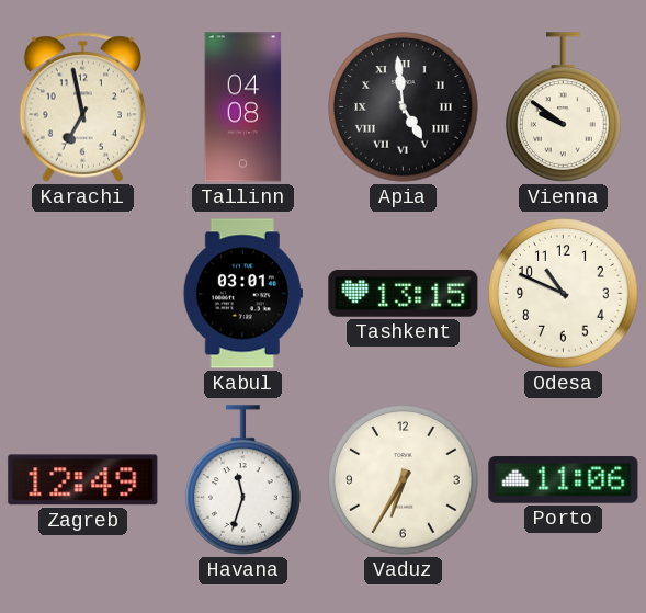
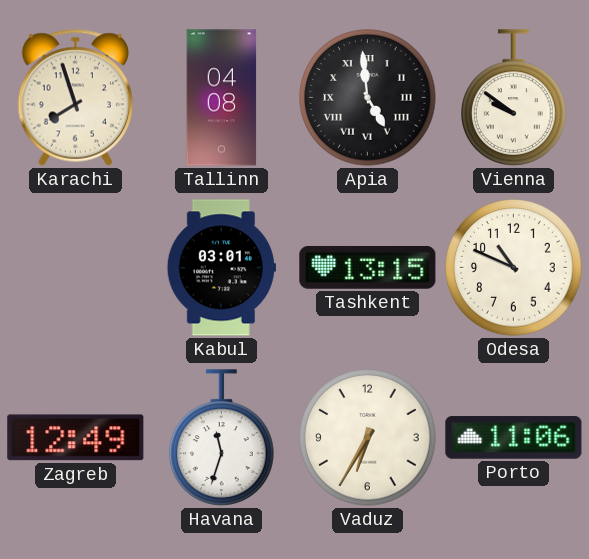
Karachi: 6:58 -> 7:57 (75, 97)
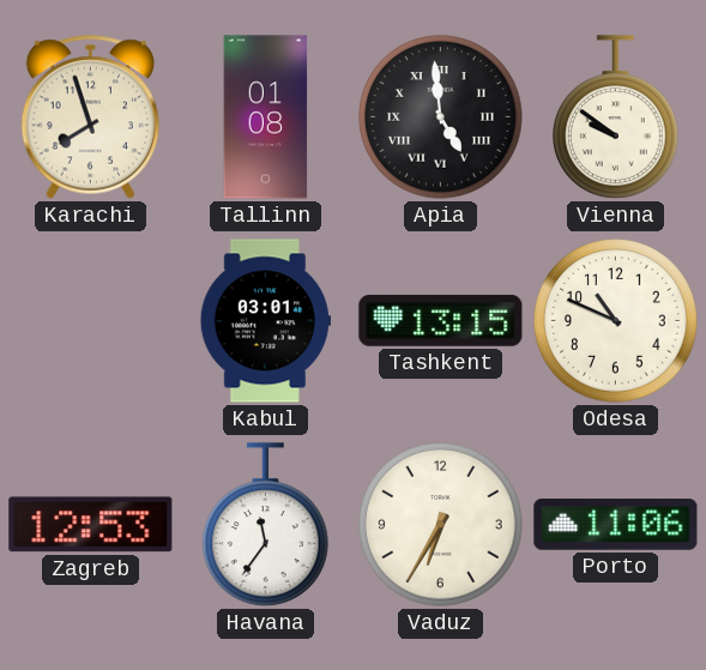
Tallinn: 04:08 -> 01:08 (266, 117)
Zagreb: 12:49 -> 12:53 (91, 525)
Havana: 11:33 -> 11:36 (266, 525)
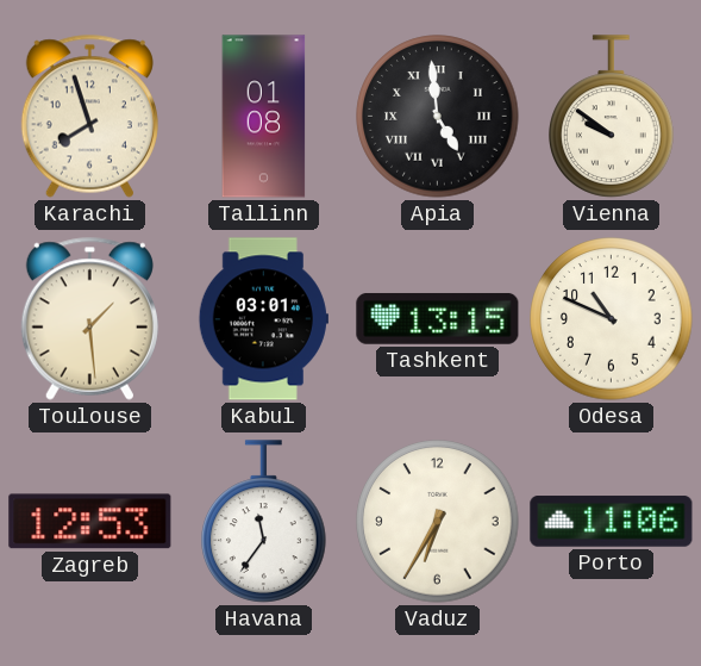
Toulouse: none -> 1:29 (89, 318)
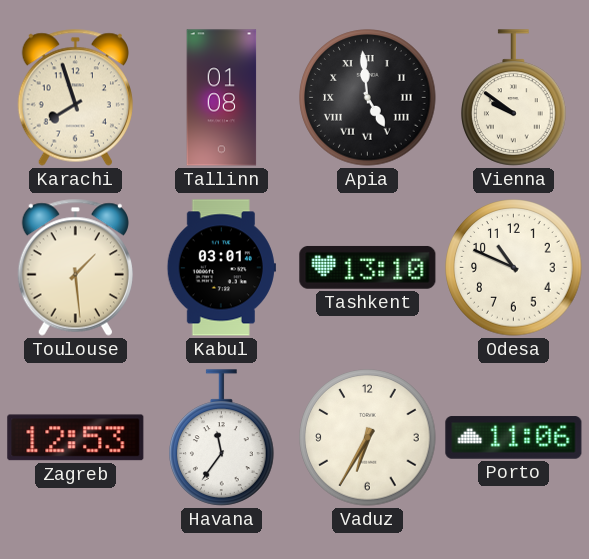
Tashkent: 13:15 -> 13:10 (368, 268)
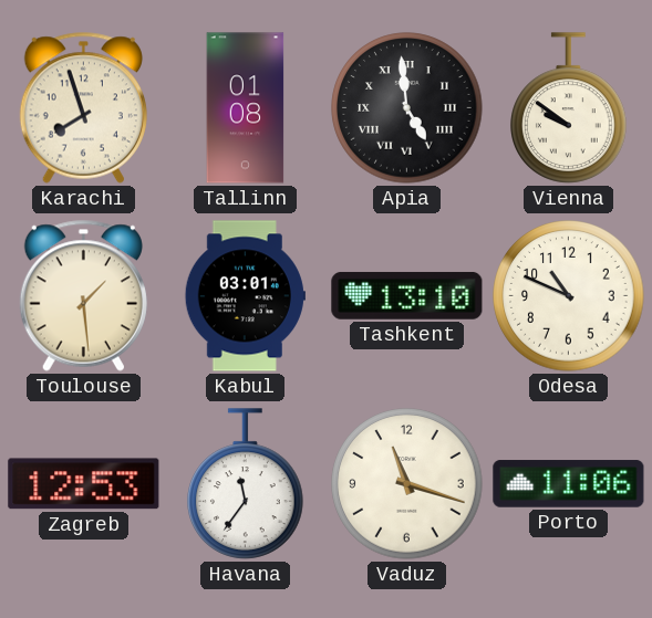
Vaduz: 6:35 -> 11:18 (407, 484)
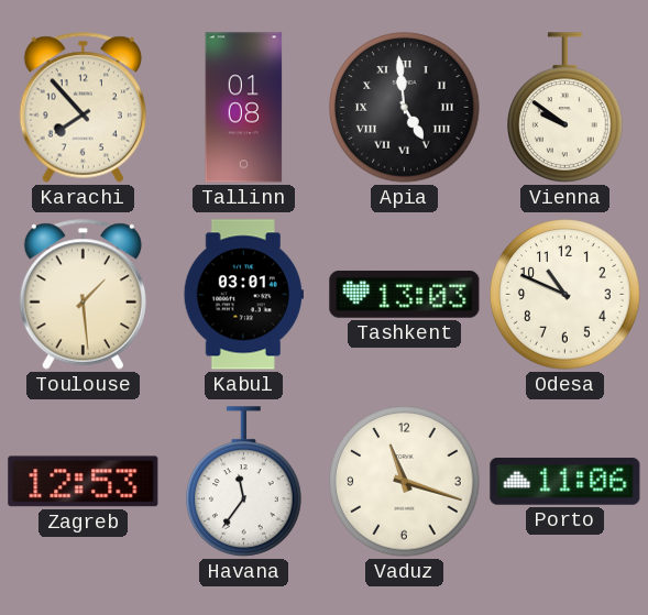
Karachi: 7:57 -> 7:53 (83, 107)
Tashkent: 13:10 -> 13:03 (405, 295)
